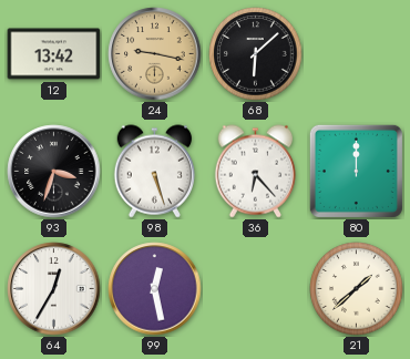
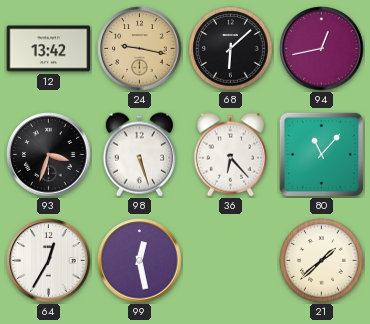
94: none -> 12:43 (322, 49)
80: 12:00 -> 11:07 (321, 154)
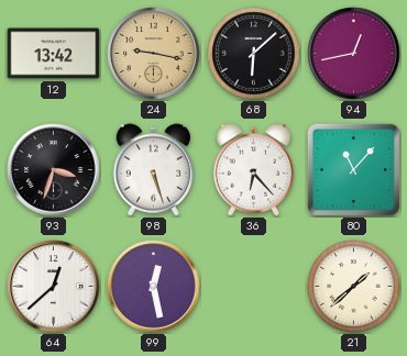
64: 12:35 -> 12:38 (54, 287)
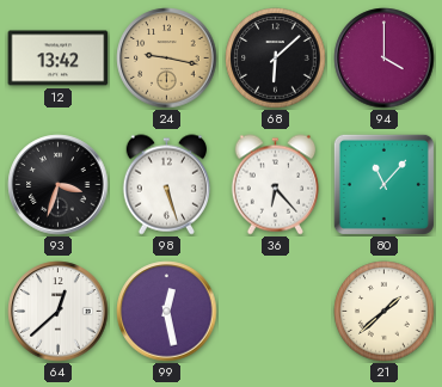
94: 12:43 -> 4:00 (385, 59)
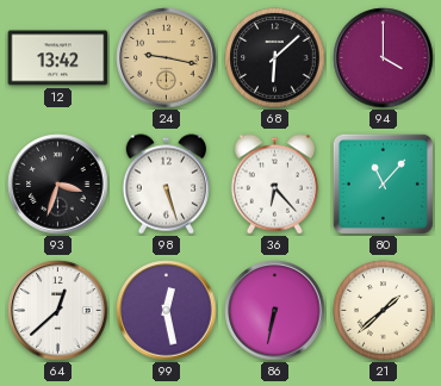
86: none -> 6:32 (275, 311)
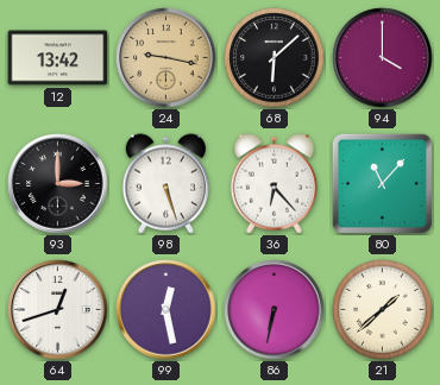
93: 3:33 -> 3:00 (58, 184)
64: 12:38 -> 12:42 (58, 310)
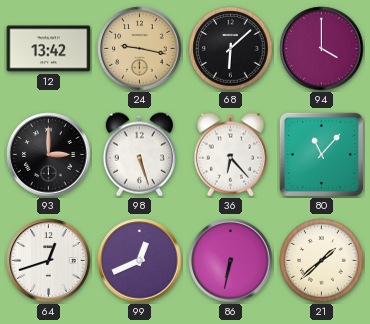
99: 12:28 -> 12:41 (140, 261)
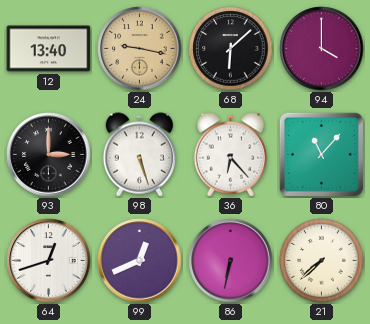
12: 13:42 -> 13:40 (49, 49)
21: 1:38 -> 7:38 (322, 261)
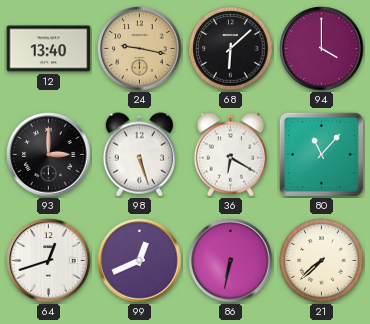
36: 6:23 -> 6:20 (230, 155)
